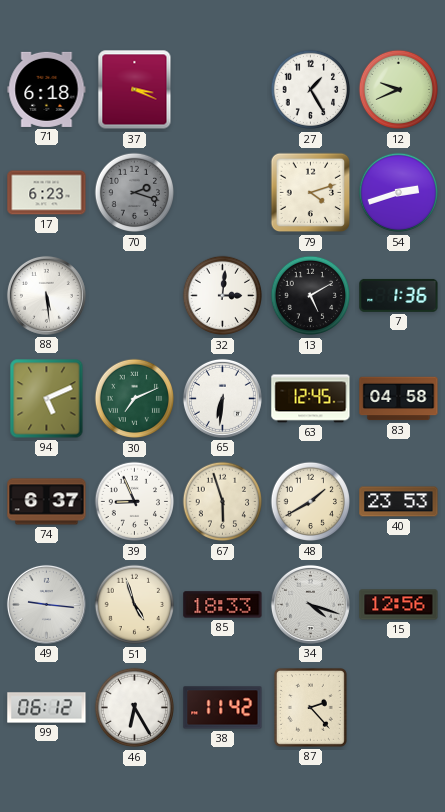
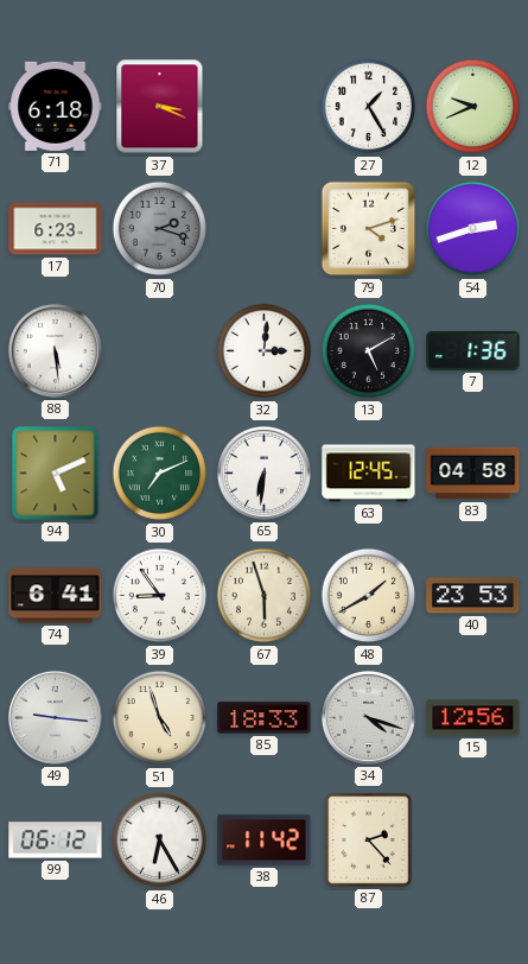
74: 6:37 -> 6:41 (56, 596)
39: 8:56 -> 8:54 (160, 596)
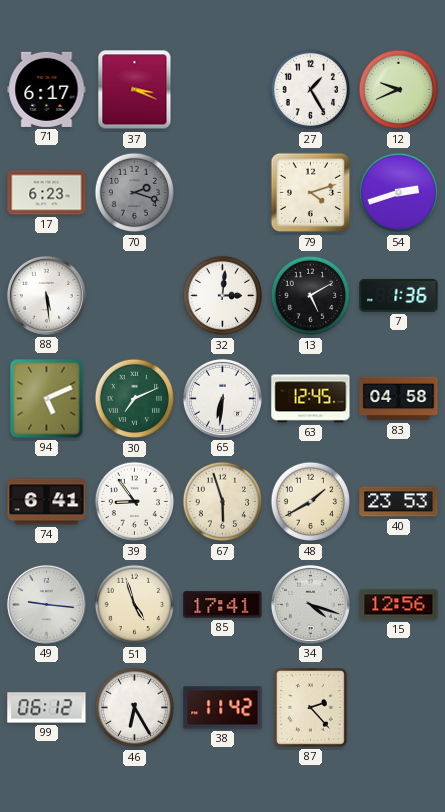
71: 6:18 -> 6:17 (47, 89)
85: 18:33 -> 17:41 (223, 605)
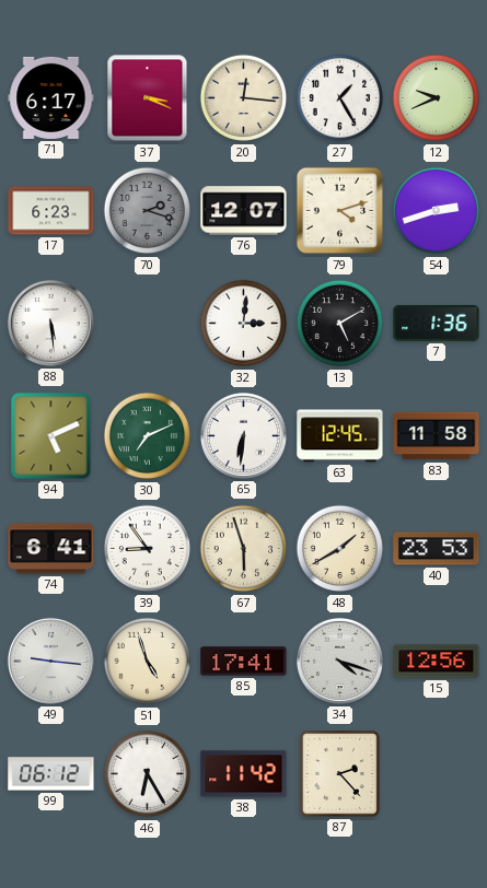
20: none -> 12:16 (244, 98)
76: none -> 12:07 (244, 211)
83: 04:58 -> 11:58 (437, 436)
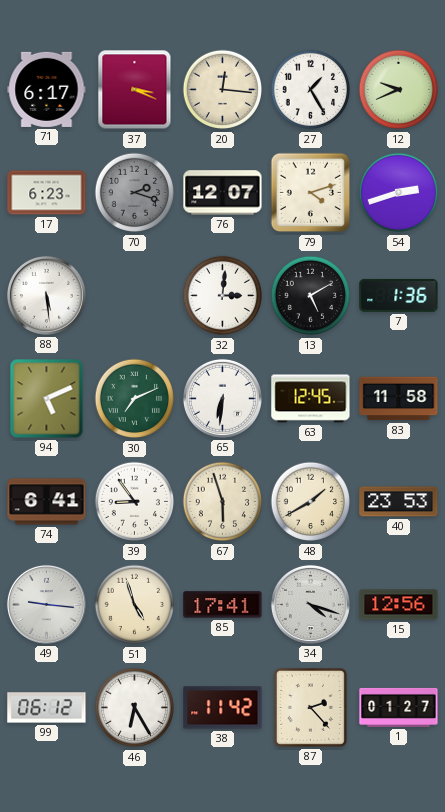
1: none -> 01:27 (399, 707)
